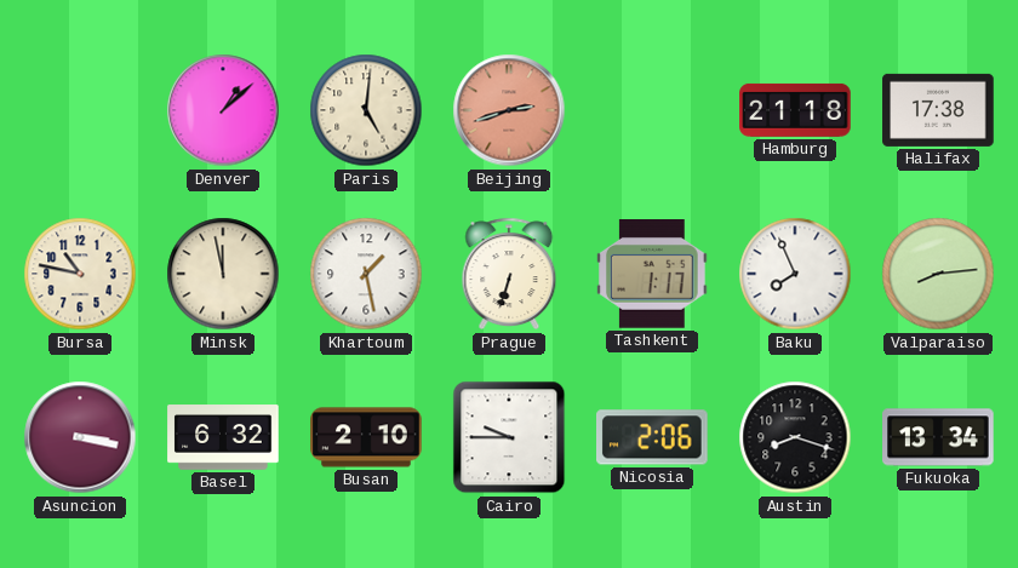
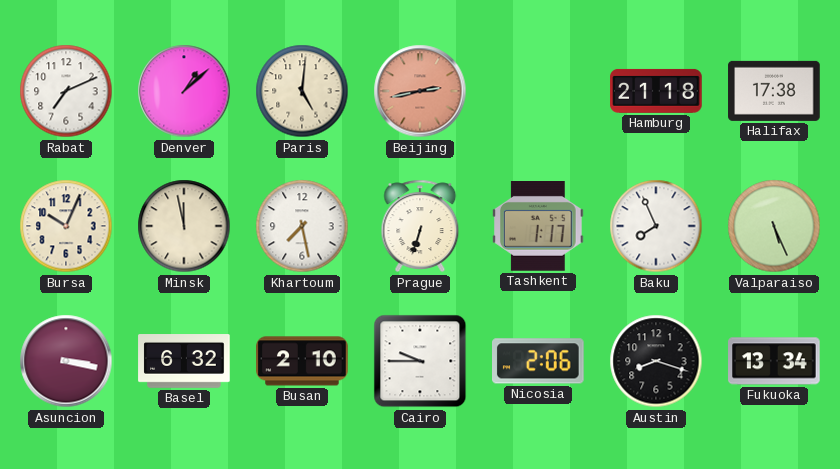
Rabat: none -> 7:11 (66, 91)
Beijing: 2:42 -> 2:43 (420, 91)
Bursa: 10:47 -> 10:04 (66, 226)
Khartoum: 1:28 -> 7:28 (302, 226)
Valparaiso: 8:14 -> 5:26 (774, 226)
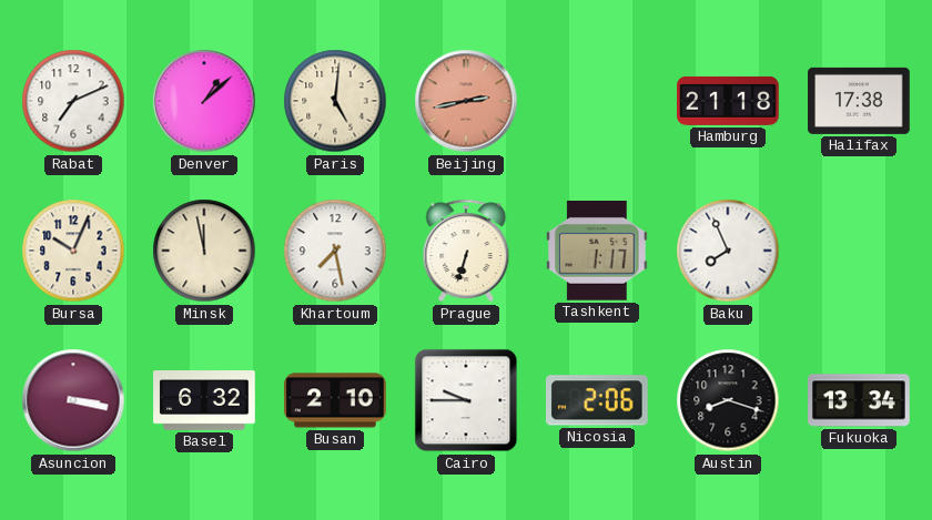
Valparaiso: 5:26 -> none (774, 226)
